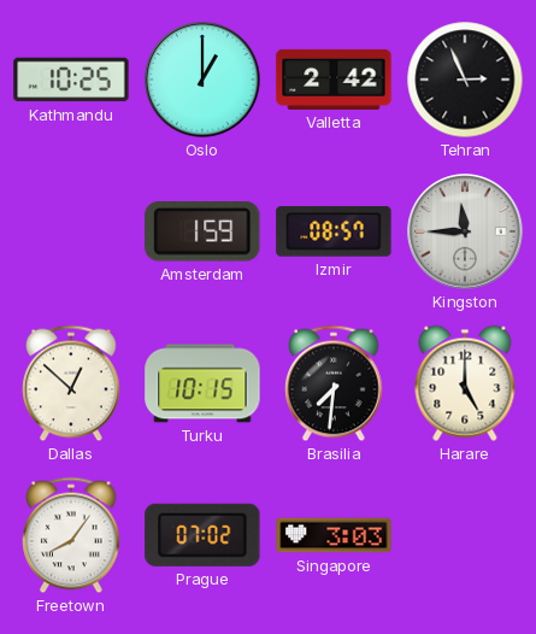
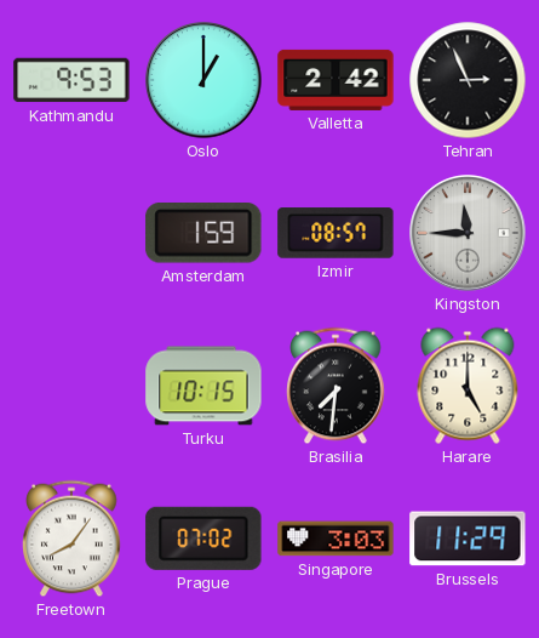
Kathmandu: 10:25 -> 9:53 (71, 80)
Dallas: 12:52 -> none (71, 383)
Brussels: none -> 11:29 (468, 539)
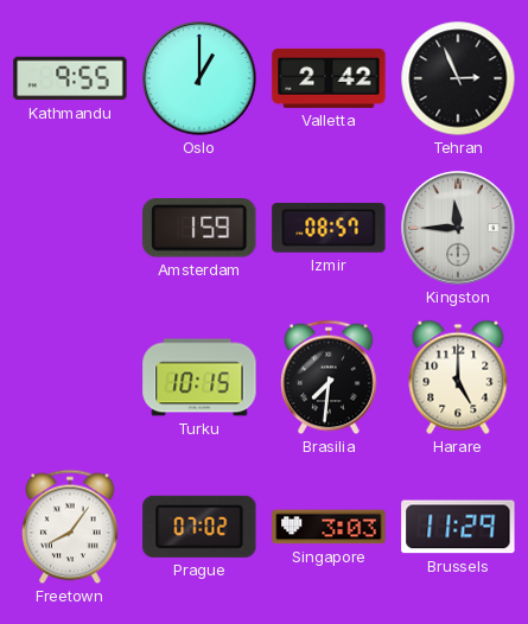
Kathmandu: 9:53 -> 9:55 (70, 78)
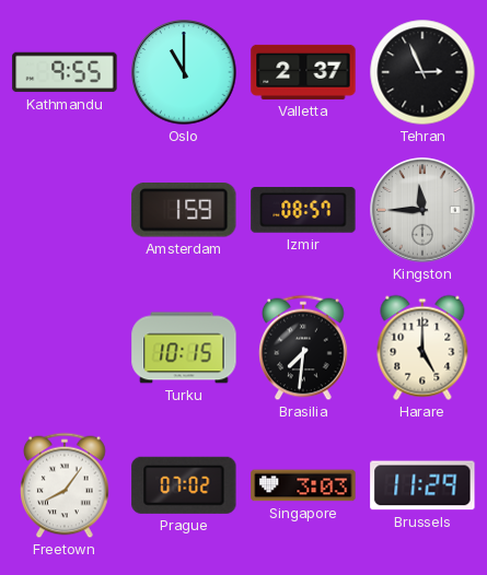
Oslo: 1:00 -> 11:00 (184, 72)
Valletta: 2:42 -> 2:37 (303, 72)
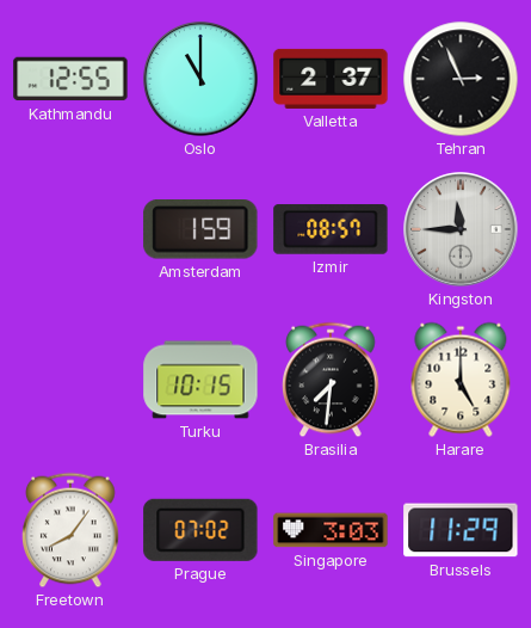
Kathmandu: 9:55 -> 12:55 (70, 79)
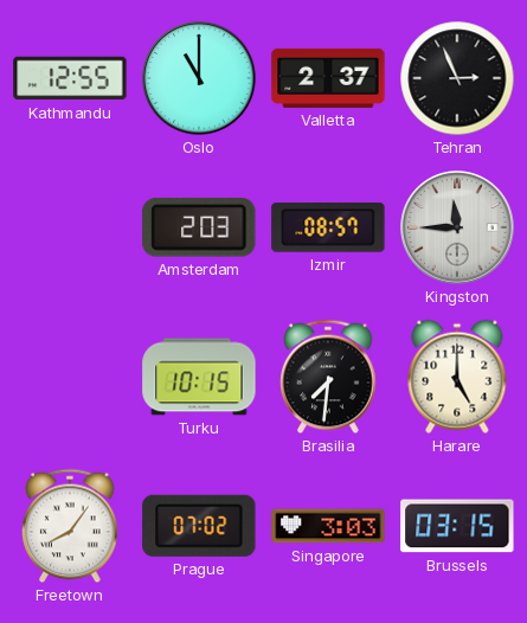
Amsterdam: 1:59 -> 2:03 (199, 227)
Brussels: 11:29 -> 03:15 (457, 526)
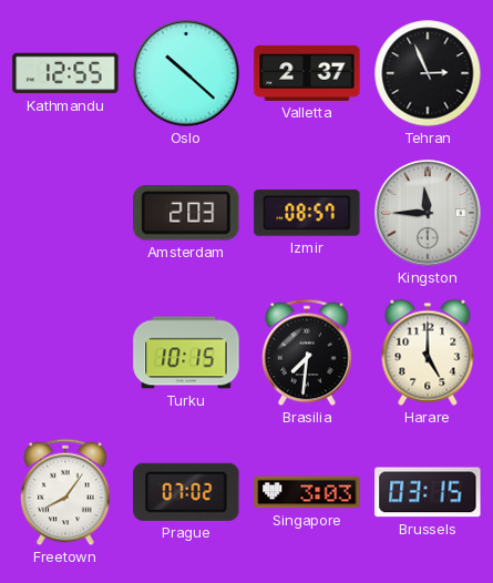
Oslo: 11:00 -> 10:22 (186, 73)
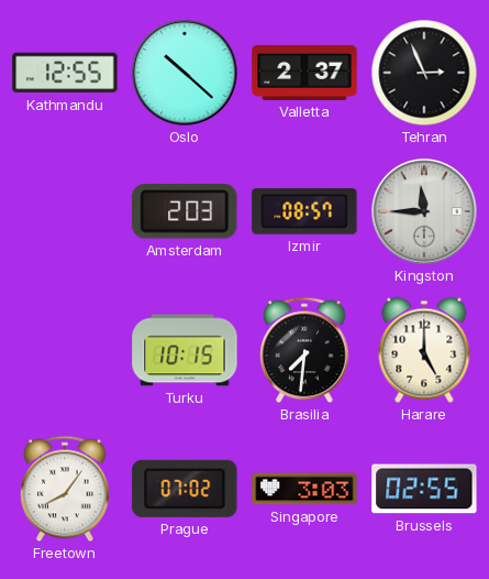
Brussels: 03:15 -> 02:55 (424, 489)
